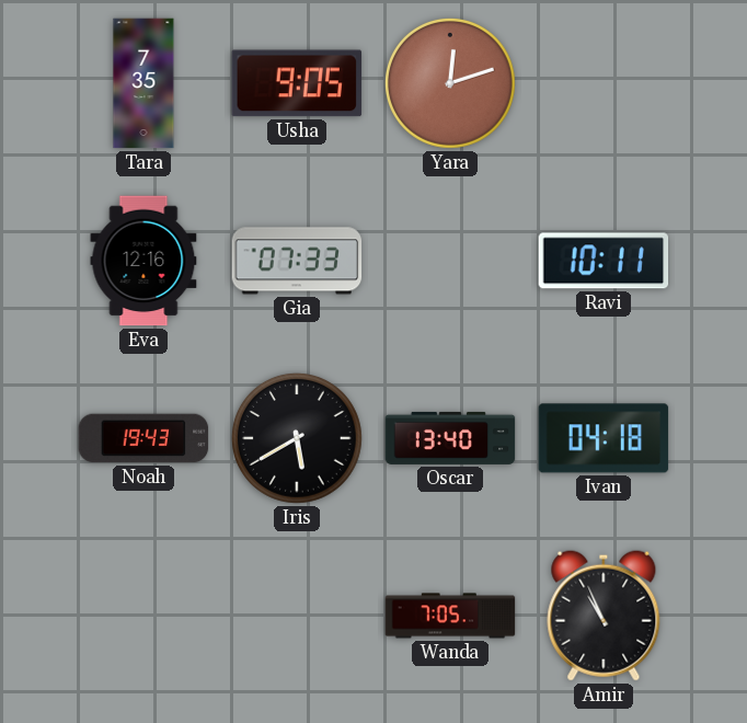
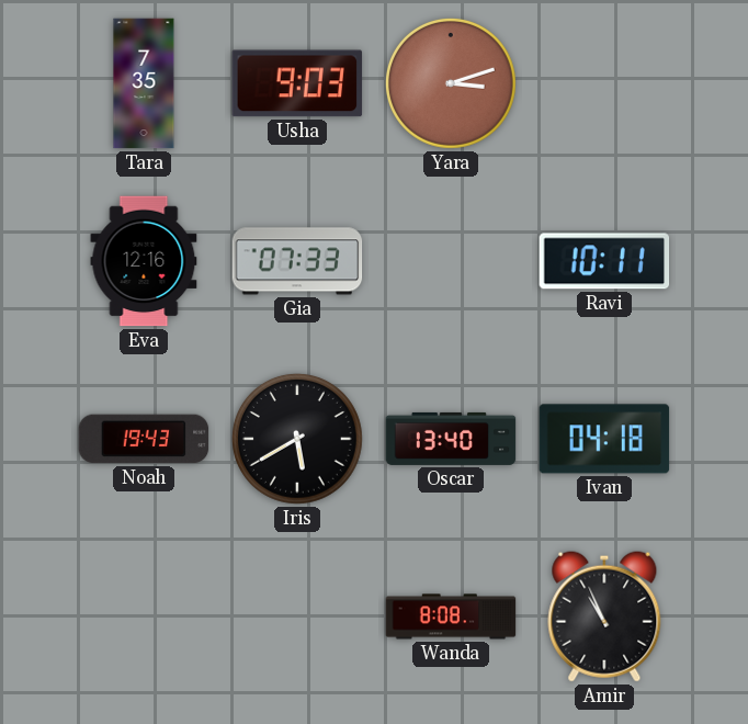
Usha: 9:05 -> 9:03 (297, 83)
Yara: 12:12 -> 3:12 (452, 84)
Wanda: 7:05 -> 8:08 (451, 616)
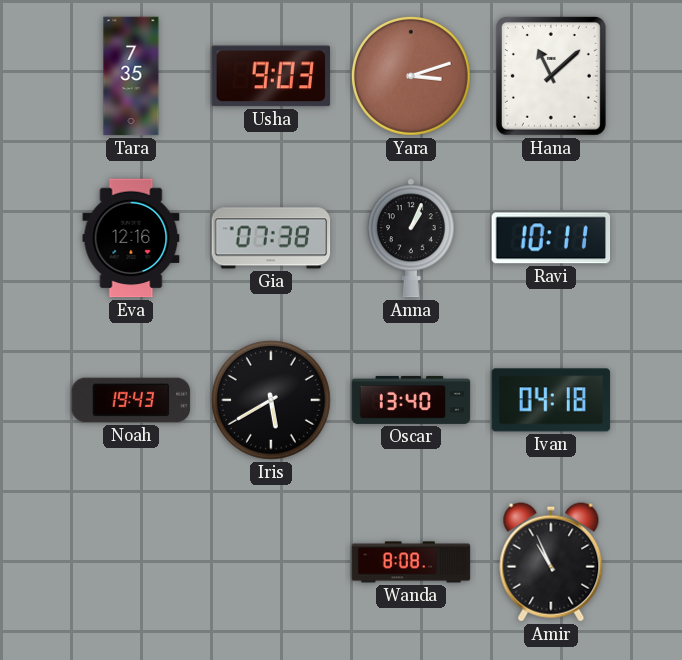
Hana: none -> 11:08 (551, 76)
Gia: 07:33 -> 07:38 (271, 238)
Anna: none -> 1:04 (411, 238)
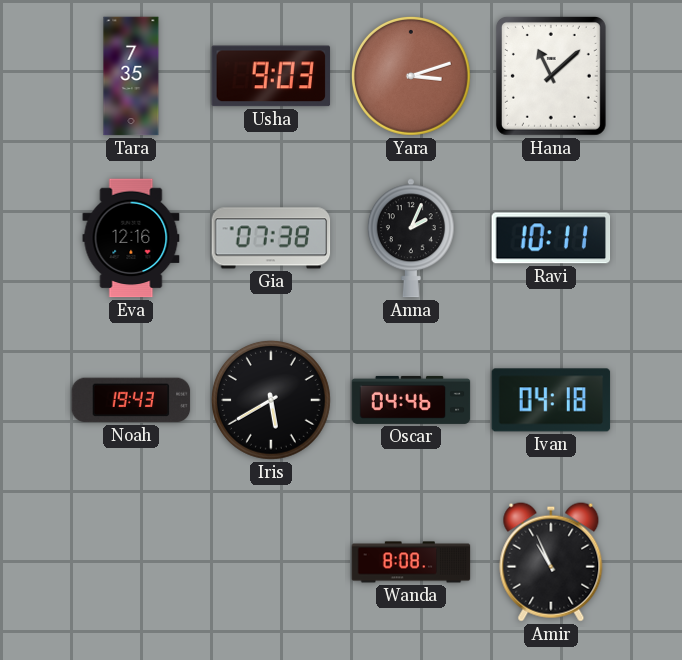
Anna: 1:04 -> 2:04 (411, 238)
Oscar: 13:40 -> 04:46 (411, 400)
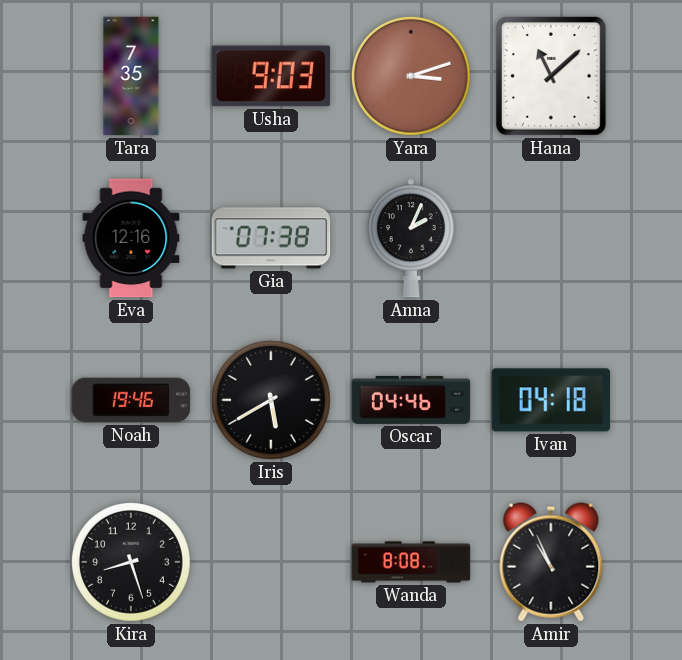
Ravi: 10:11 -> none (551, 238)
Noah: 19:43 -> 19:46 (131, 400)
Kira: none -> 8:27 (132, 563)
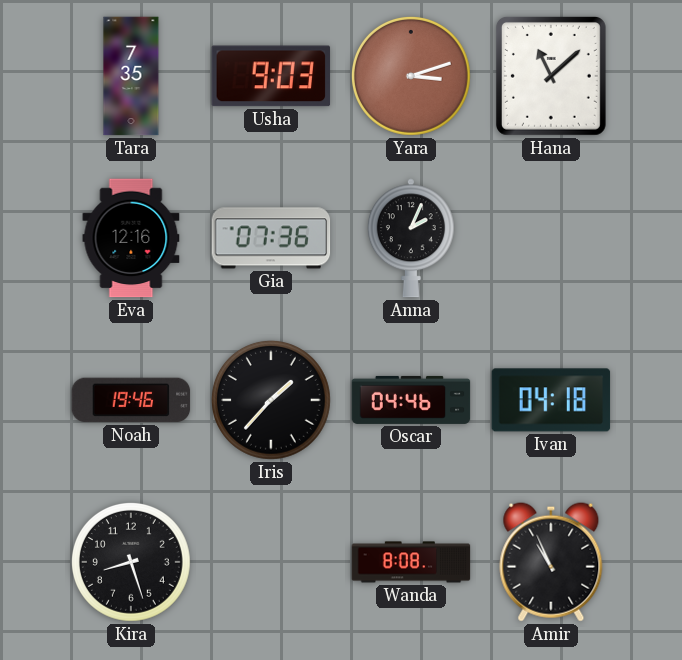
Gia: 07:38 -> 07:36 (271, 238)
Iris: 5:40 -> 1:37 (272, 401)
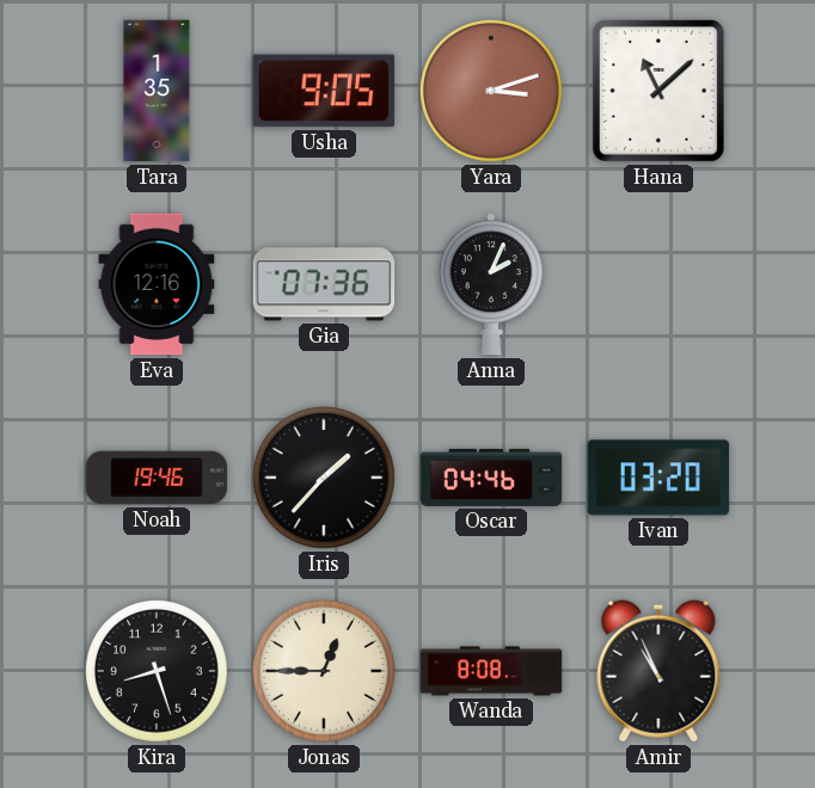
Tara: 7:35 -> 1:35 (157, 91)
Usha: 9:03 -> 9:05 (324, 91)
Ivan: 04:18 -> 03:20 (658, 478)
Jonas: none -> 12:45 (325, 672)
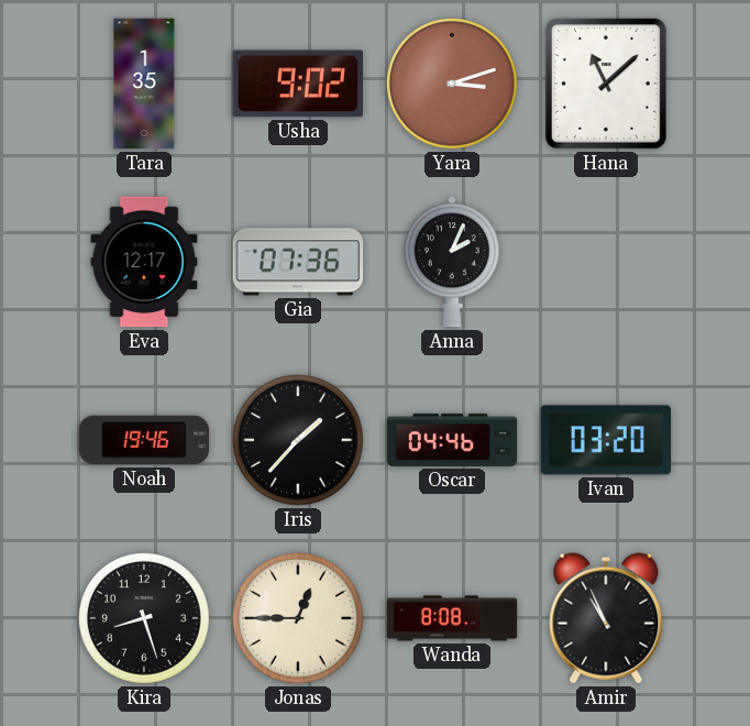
Usha: 9:05 -> 9:02 (298, 84)
Eva: 12:16 -> 12:17 (144, 262)
